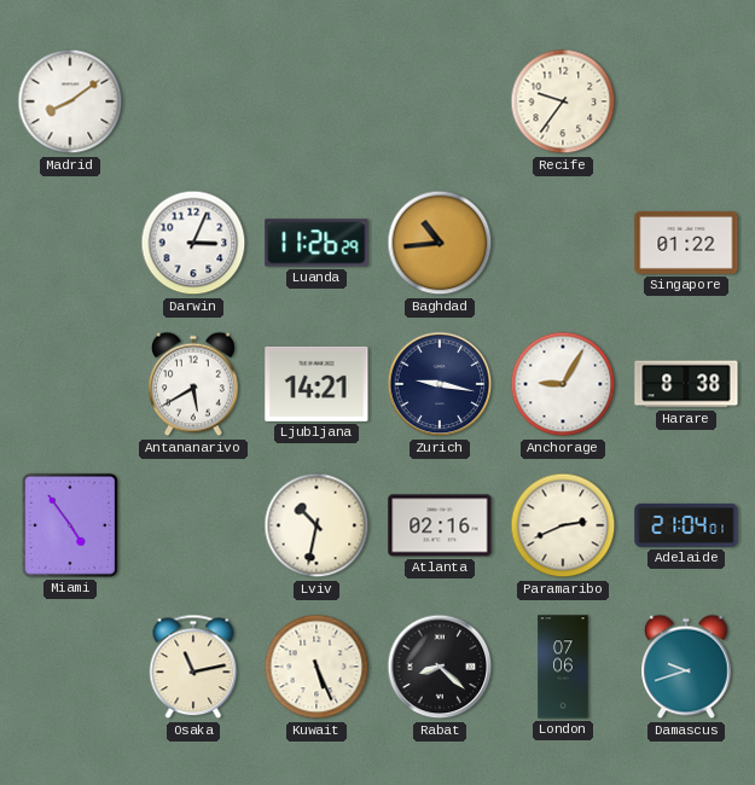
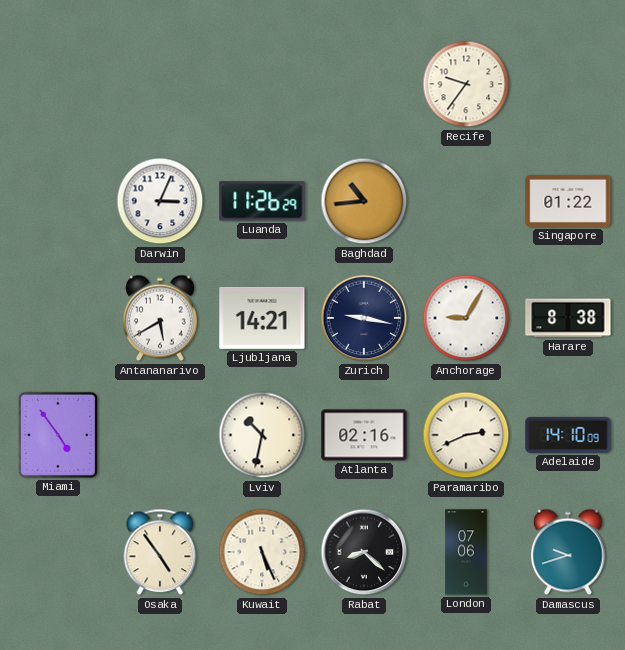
Madrid: 8:09 -> none (70, 101)
Adelaide: 21:04 -> 14:10 (568, 435)
Osaka: 11:13 -> 4:54 (160, 552)
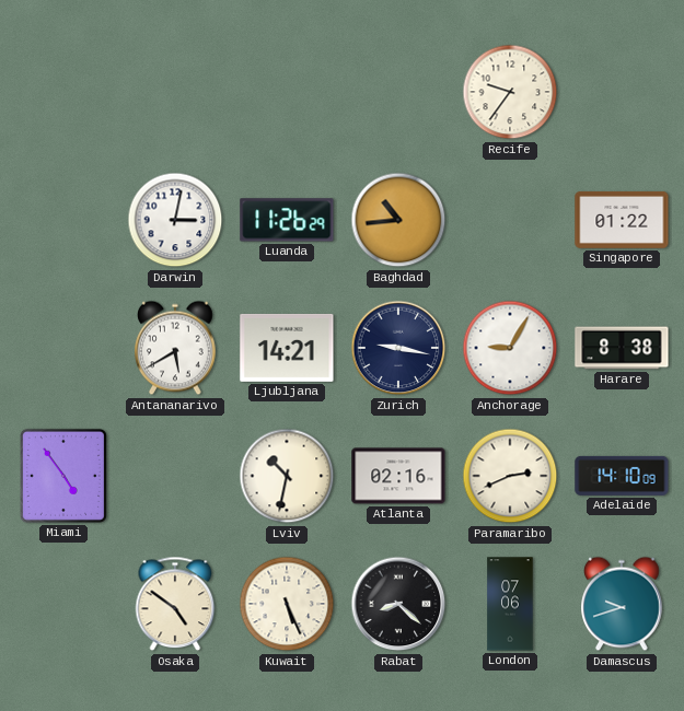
Darwin: 3:04 -> 3:02 (175, 220)
Osaka: 4:54 -> 4:51 (175, 604)
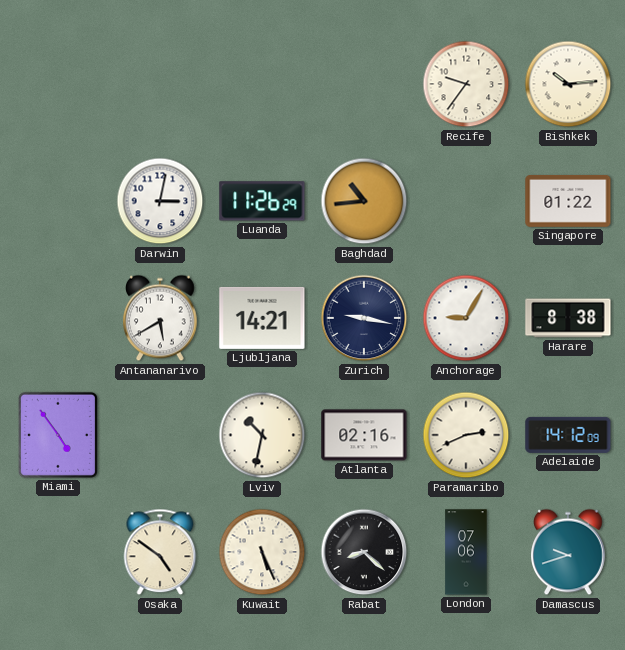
Bishkek: none -> 10:14 (568, 84)
Adelaide: 14:10 -> 14:12 (568, 435)
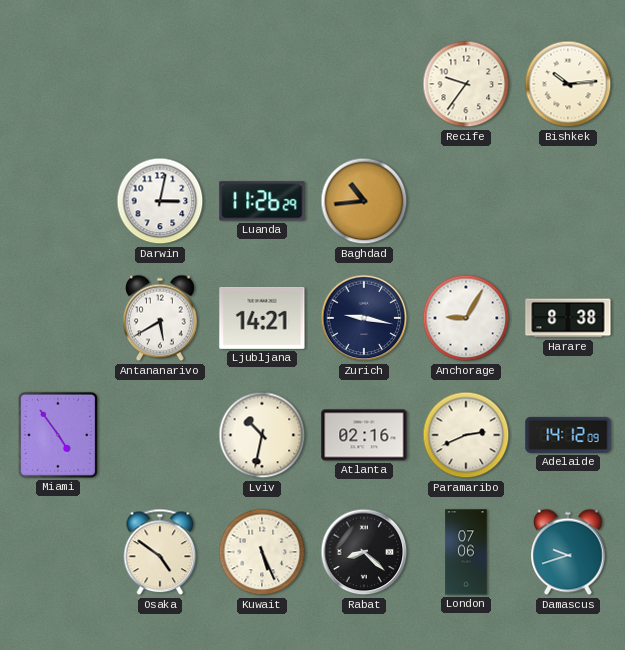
Singapore: 01:22 -> none (568, 201)
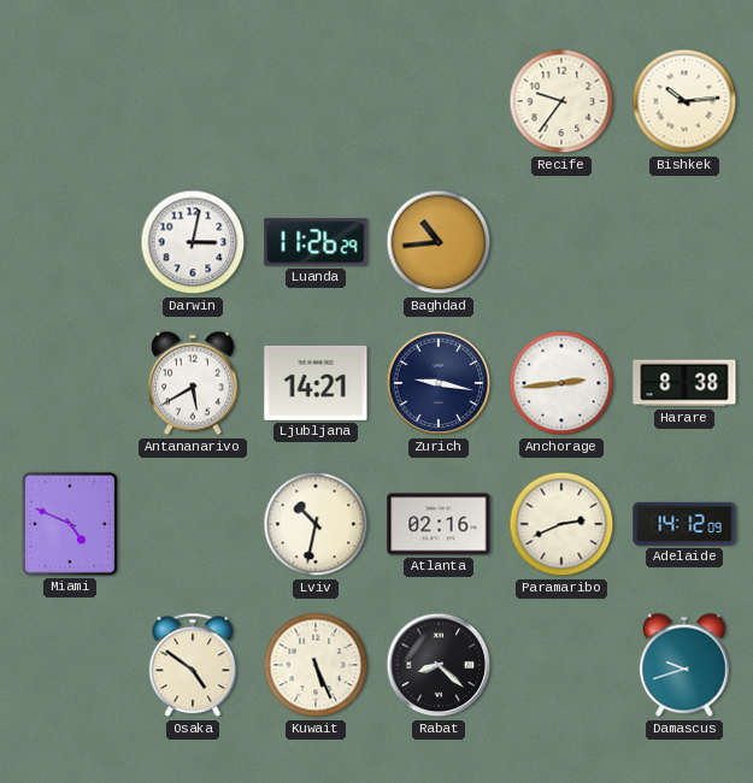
Anchorage: 9:05 -> 2:44 (561, 383)
Miami: 4:54 -> 4:49 (70, 524)
London: 07:06 -> none (466, 552)
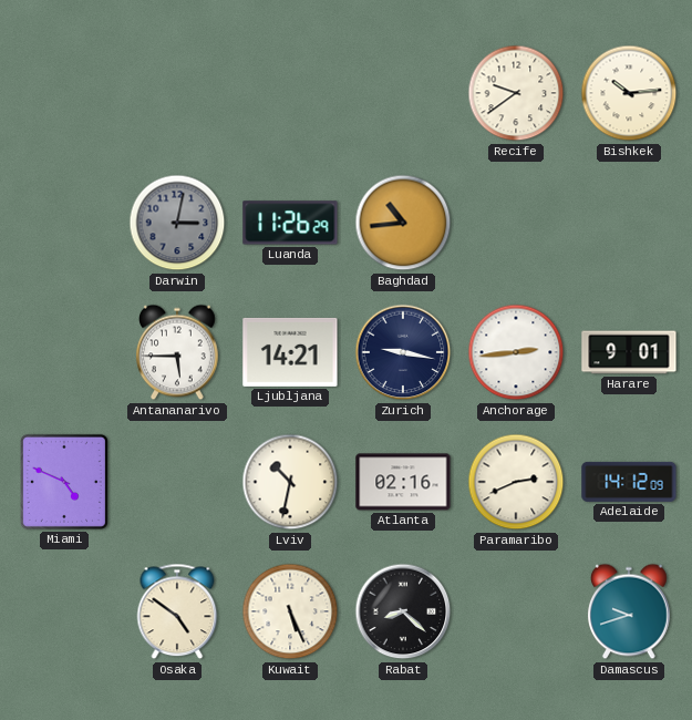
Recife: 9:36 -> 9:39 (516, 93)
Darwin dial: white -> grey (177, 223)
Antananarivo: 5:40 -> 5:45 (178, 352)
Harare: 8:38 -> 9:01 (629, 352)
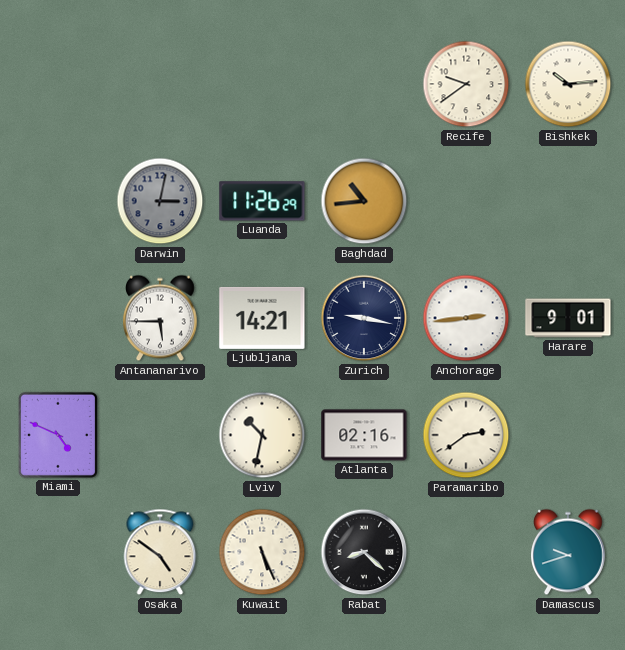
Paramaribo: 2:41 -> 2:39 (466, 435)
Adelaide: 14:12 -> none (629, 482)
